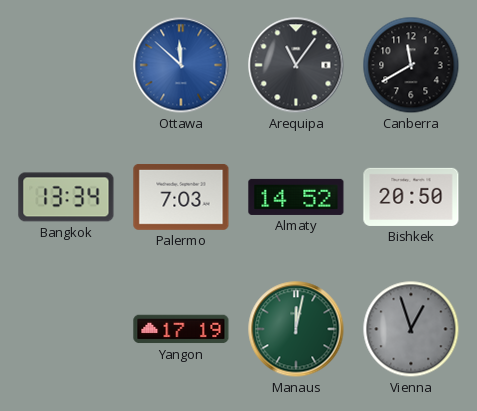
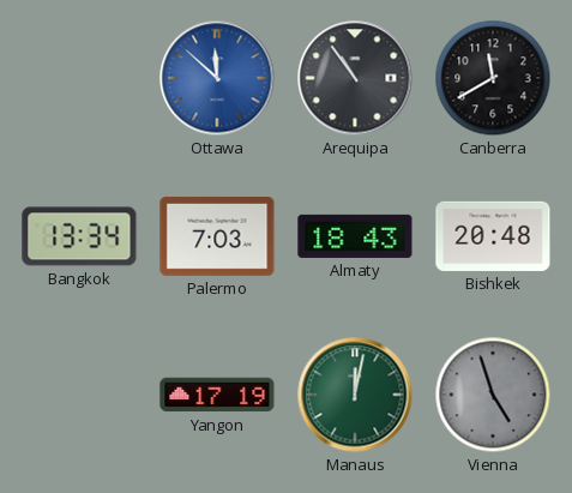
Arequipa: 11:06 -> 10:54 (355, 78)
Almaty: 14:52 -> 18:43 (355, 236)
Bishkek: 20:50 -> 20:48 (493, 236)
Vienna: 12:57 -> 4:57 (493, 395)
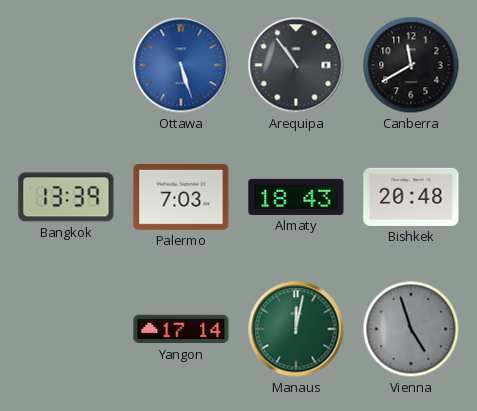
Ottawa: 11:52 -> 5:27 (181, 65)
Bangkok: 13:34 -> 13:39 (66, 197)
Yangon: 17:19 -> 17:14 (181, 329)
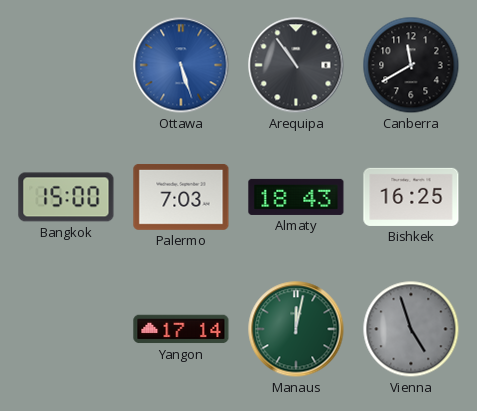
Bangkok: 13:39 -> 15:00 (66, 197)
Bishkek: 20:48 -> 16:25 (411, 197)
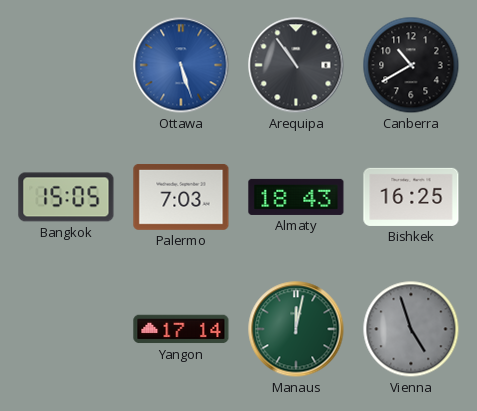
Canberra: 11:40 -> 10:40 (411, 65)
Bangkok: 15:00 -> 15:05 (66, 197)
